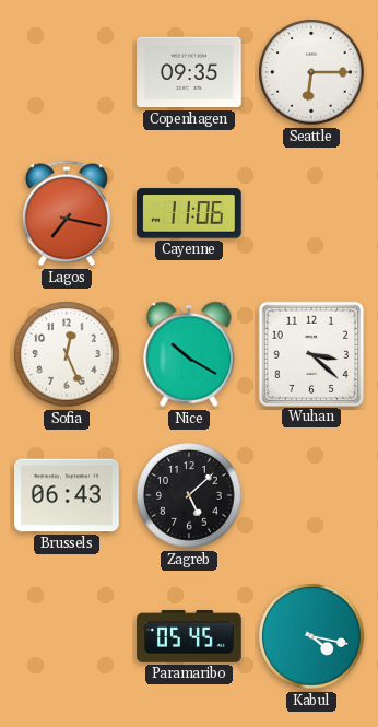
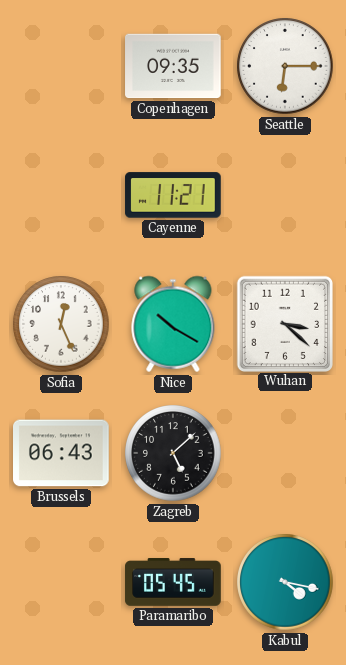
Lagos: 7:17 -> none (67, 213)
Cayenne: 11:06 -> 11:21 (173, 195)
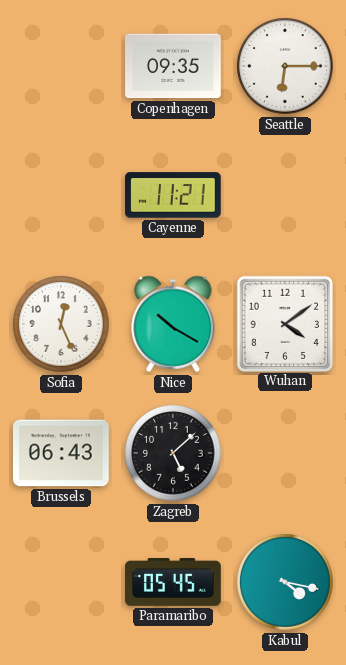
Wuhan: 3:22 -> 4:09 (284, 323)
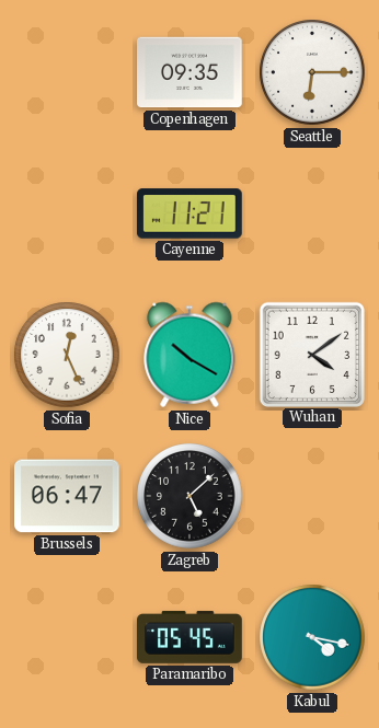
Brussels: 06:43 -> 06:47 (67, 496)
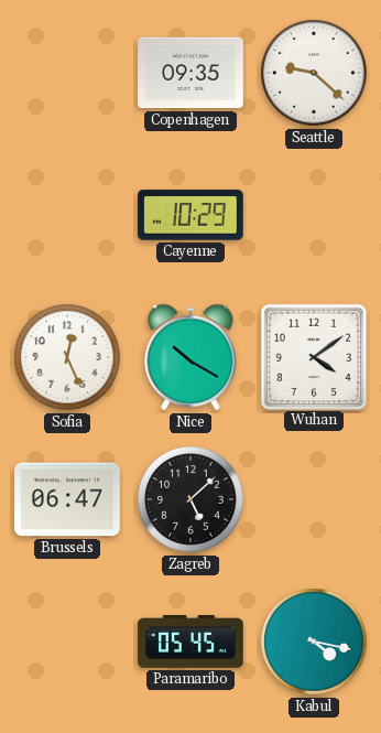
Seattle: 6:15 -> 9:22 (314, 73)
Cayenne: 11:21 -> 10:29 (190, 215)
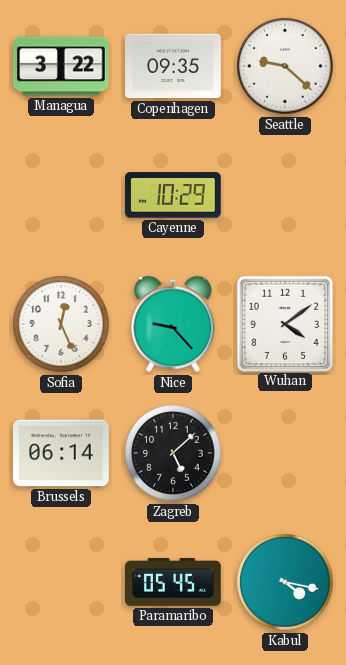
Managua: none -> 3:22 (61, 66)
Nice: 10:20 -> 9:23 (173, 324)
Brussels: 06:47 -> 06:14 (61, 453)
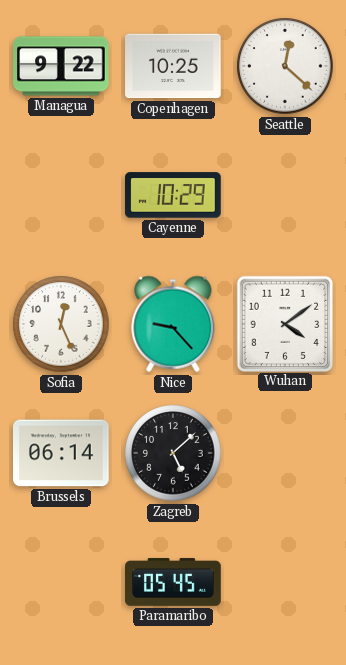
Managua: 3:22 -> 9:22 (61, 66)
Copenhagen: 09:35 -> 10:25 (173, 66)
Seattle: 9:22 -> 12:22 (285, 66)
Kabul: 4:17 -> none (285, 582)
